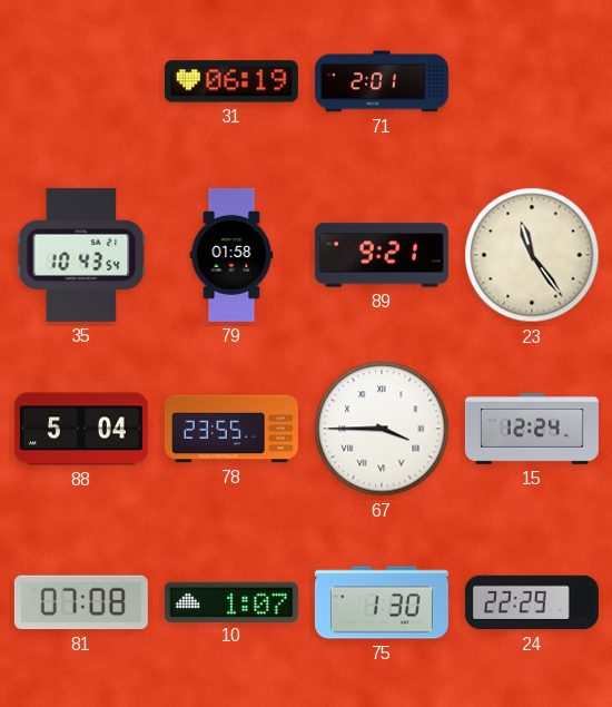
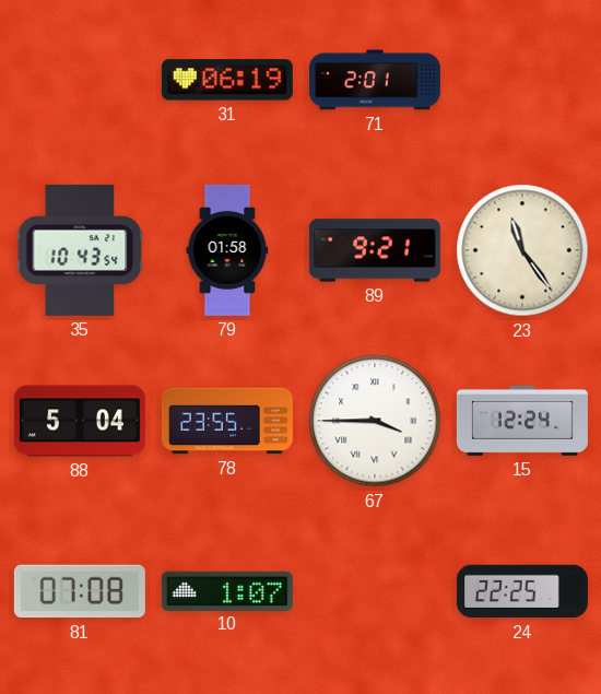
75: 1:30 -> none (382, 602)
24: 22:29 -> 22:25 (522, 591)
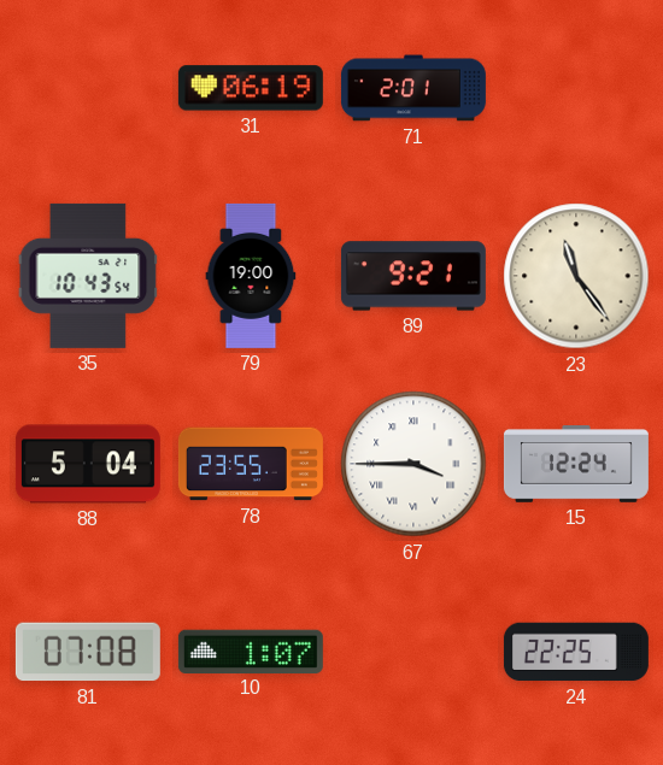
79: 01:58 -> 19:00 (251, 276)
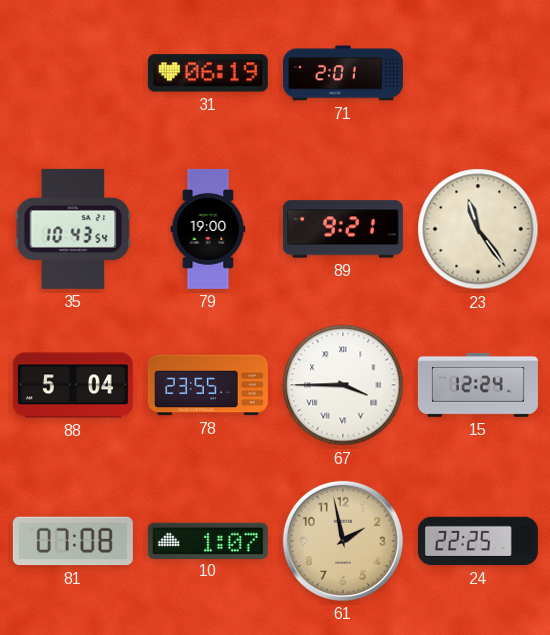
61: none -> 1:58 (343, 541)
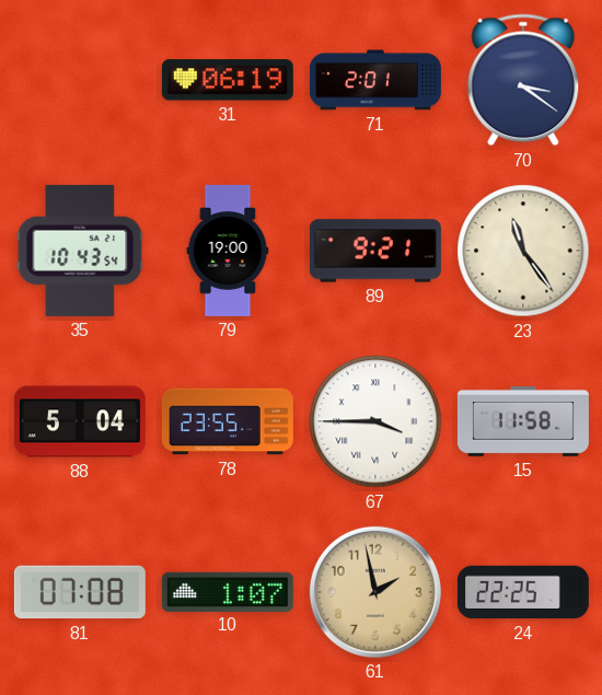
70: none -> 3:21 (523, 80)
15: 12:24 -> 11:58 (523, 422)
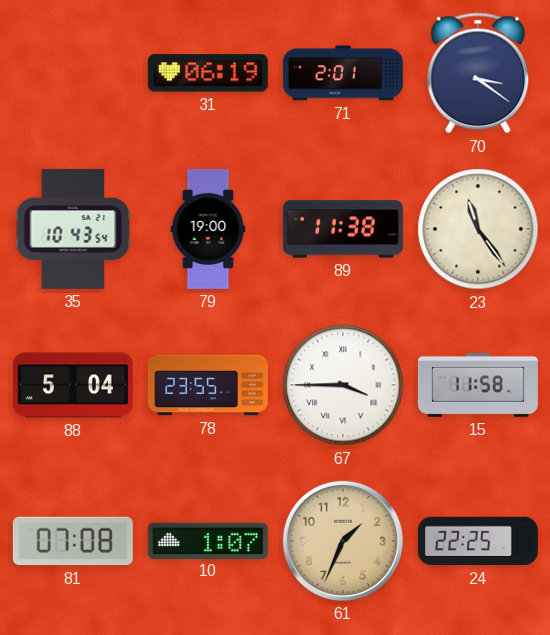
89: 9:21 -> 11:38 (343, 229)
61: 1:58 -> 1:34 (343, 541)
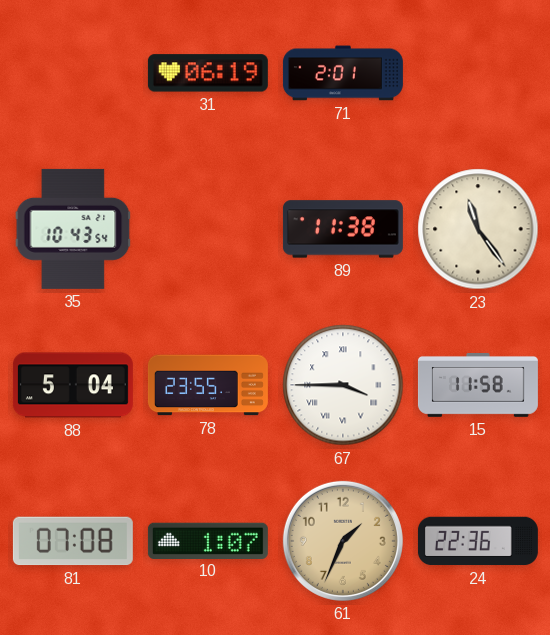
70: 3:21 -> none (478, 73)
79: 19:00 -> none (208, 229)
24: 22:25 -> 22:36 (478, 541)
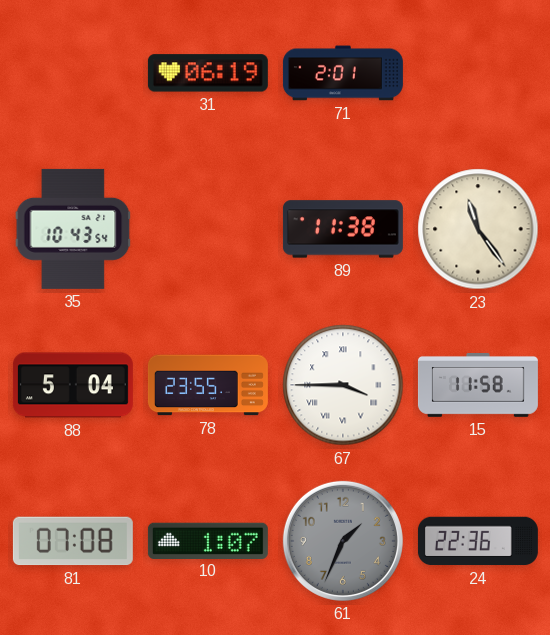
61 dial: champagne -> grey (343, 541)
